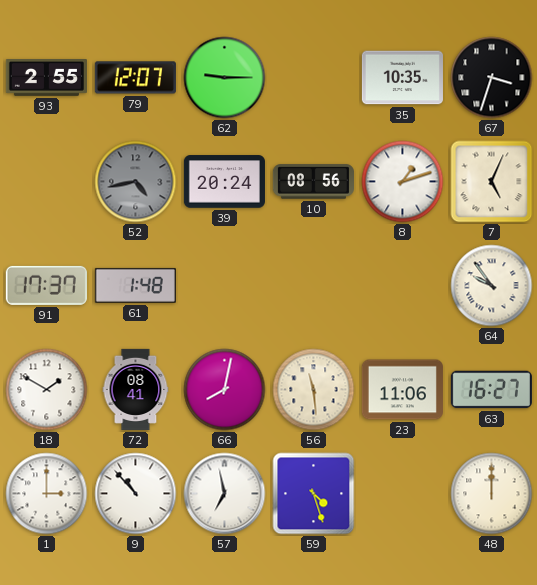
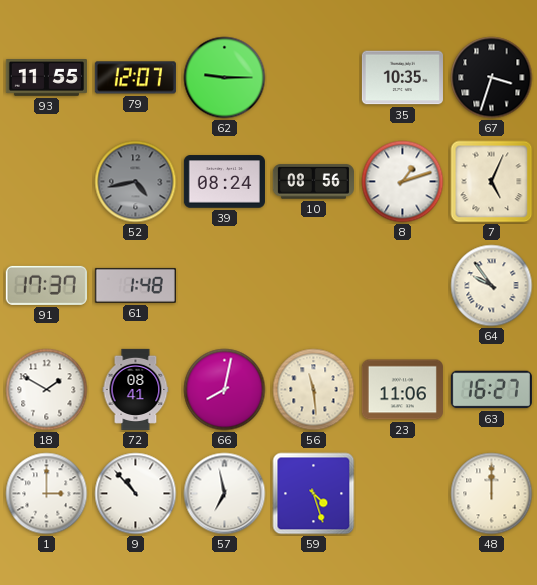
93: 2:55 -> 11:55 (46, 78)
39: 20:24 -> 08:24 (224, 182)
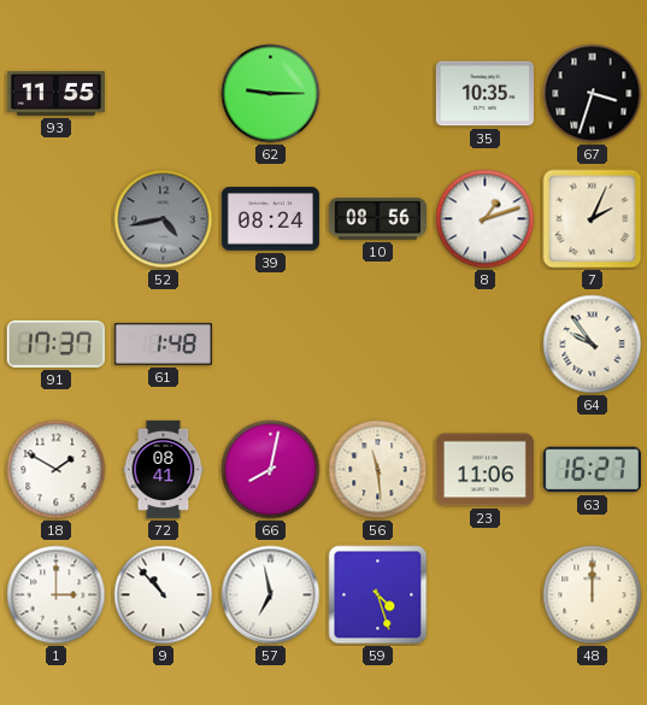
79: 12:07 -> none (135, 78)
7: 5:04 -> 2:04 (593, 219)
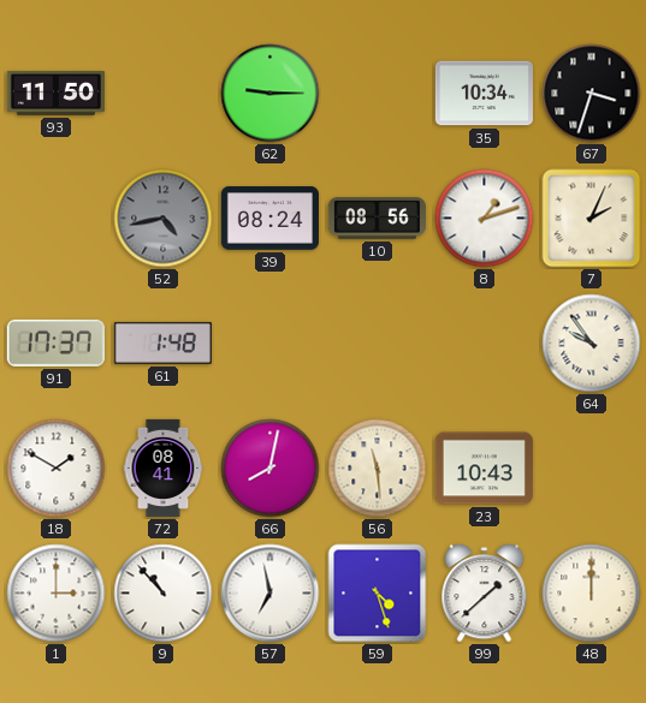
93: 11:55 -> 11:50 (55, 94)
35: 10:35 -> 10:34 (484, 94)
23: 11:06 -> 10:43 (484, 469)
63: 16:27 -> none (592, 470)
99: none -> 1:38 (485, 594)
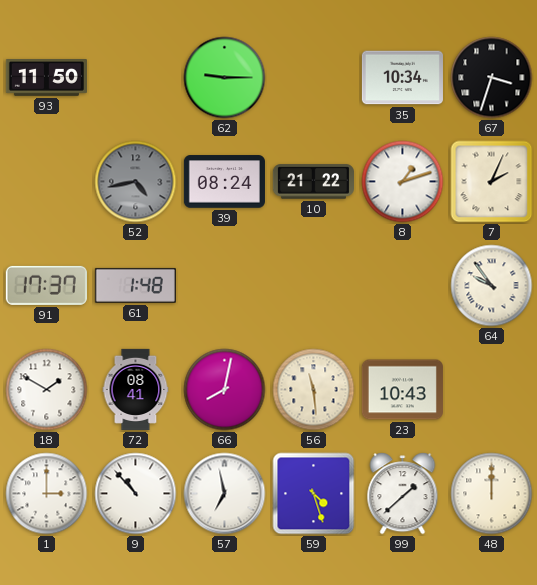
10: 08:56 -> 21:22 (313, 182)
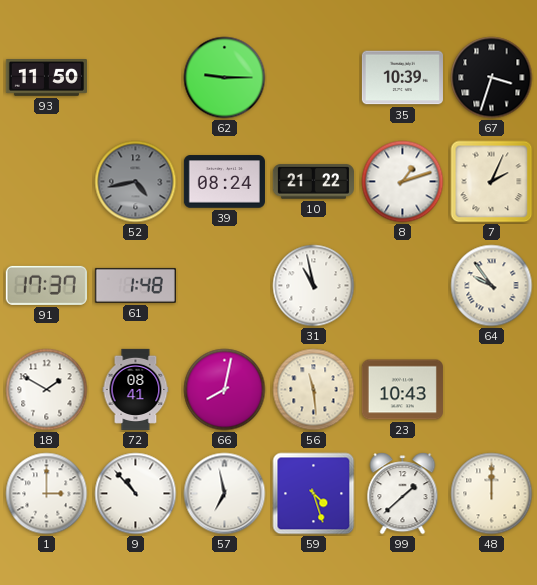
35: 10:34 -> 10:39 (402, 78)
31: none -> 10:58 (314, 286)
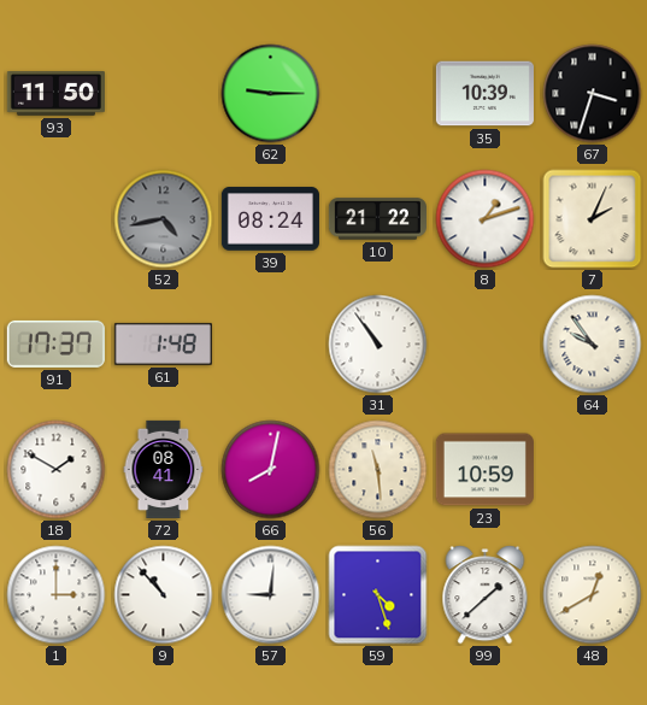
31: 10:58 -> 10:54 (378, 345)
23: 10:43 -> 10:59 (484, 470)
57: 6:58 -> 9:01 (271, 595)
48: 12:00 -> 12:40 (593, 595)
